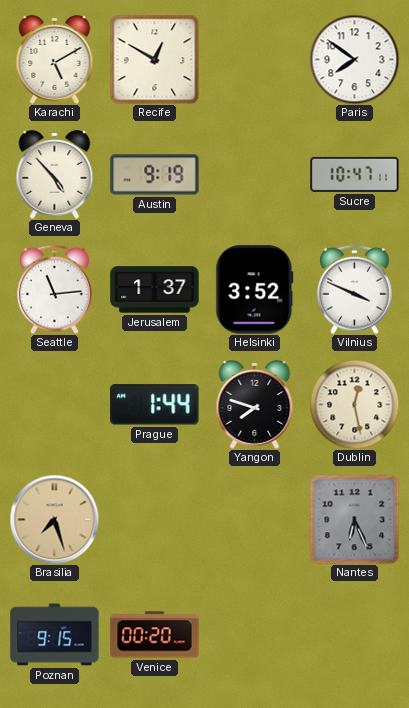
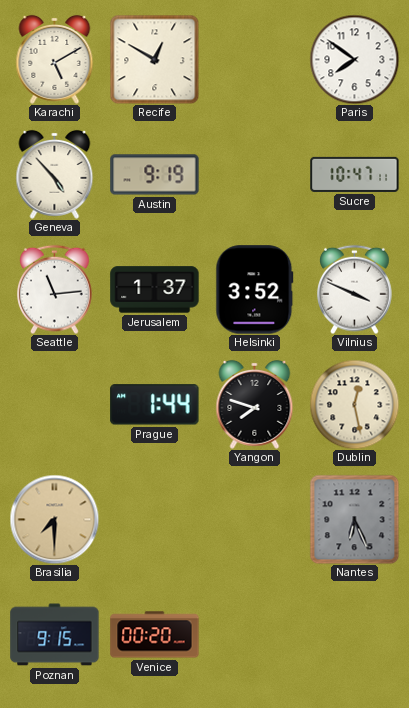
Brasilia: 7:27 -> 7:30 (54, 519)
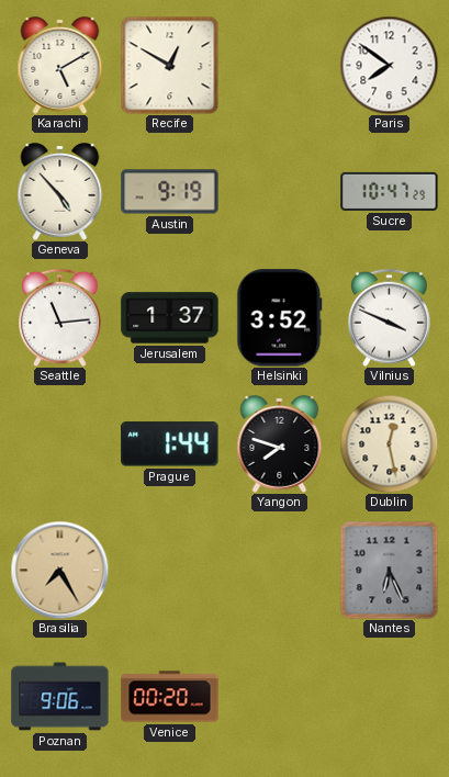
Sucre: 10:47:11 -> 10:47:29 (390, 191)
Brasilia: 7:30 -> 7:25 (59, 570)
Poznan: 9:15 -> 9:06 (60, 697)
